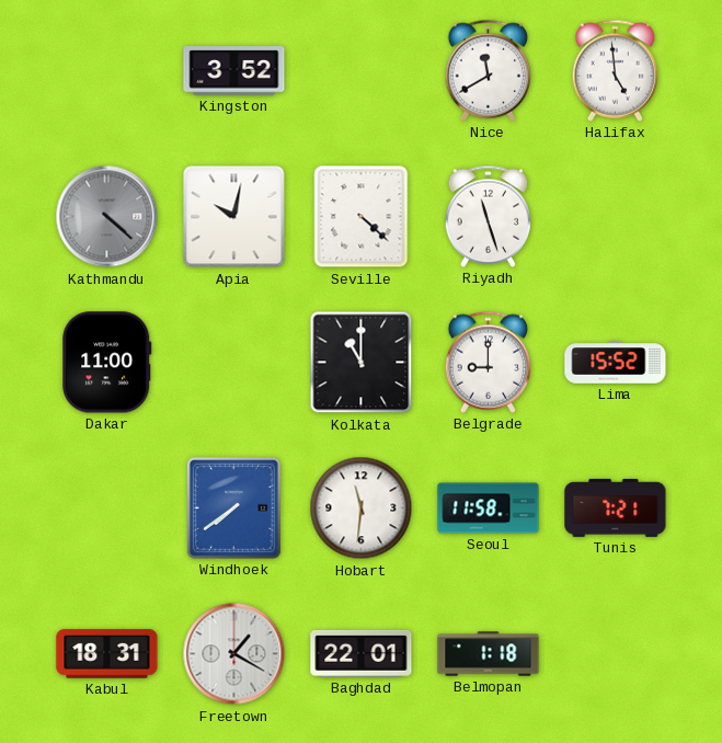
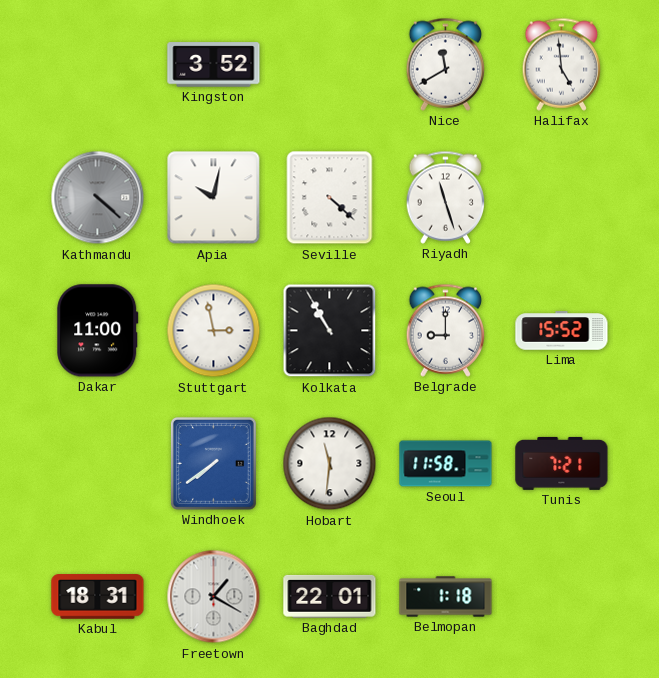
Stuttgart: none -> 2:58 (214, 331)
Kolkata: 11:00 -> 10:55 (330, 331)
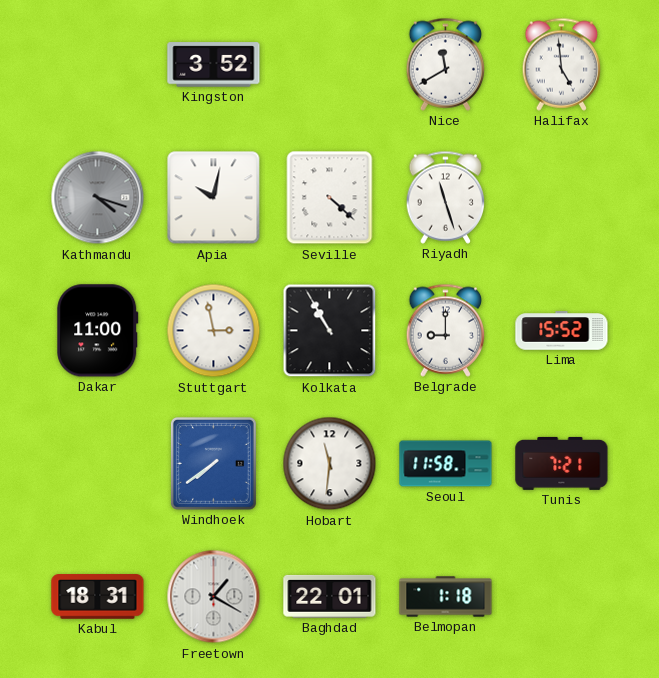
Kathmandu: 4:22 -> 4:18 (98, 198)
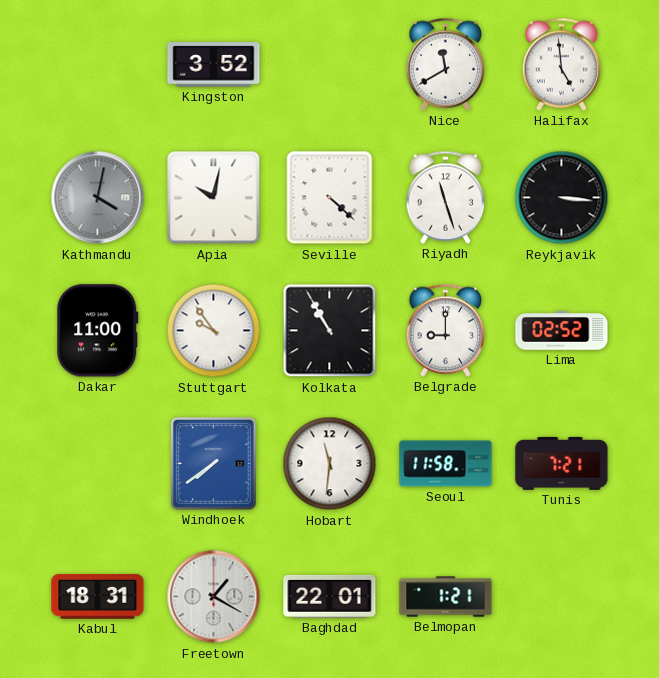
Kathmandu: 4:18 -> 4:02 (98, 198)
Reykjavik: none -> 3:16 (562, 198)
Stuttgart: 2:58 -> 9:54 (214, 331)
Lima: 15:52 -> 02:52 (562, 331)
Belmopan: 1:18 -> 1:21 (446, 597)
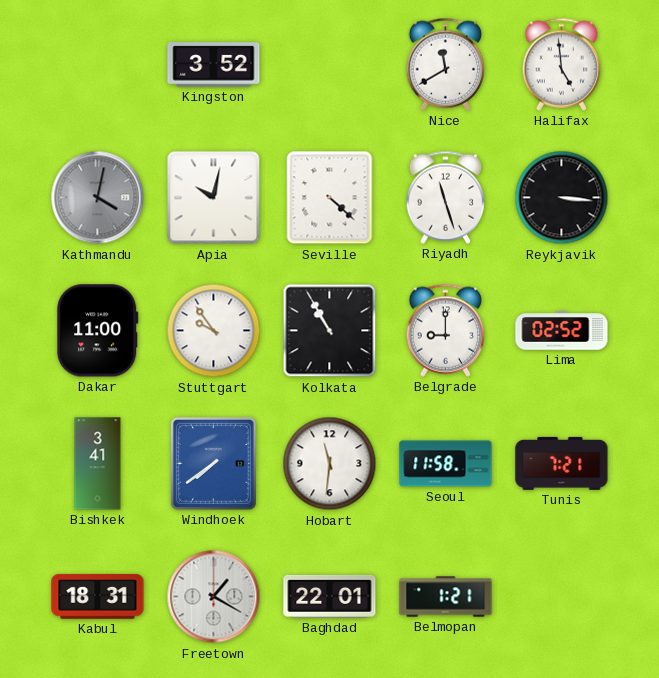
Bishkek: none -> 3:41 (98, 464)
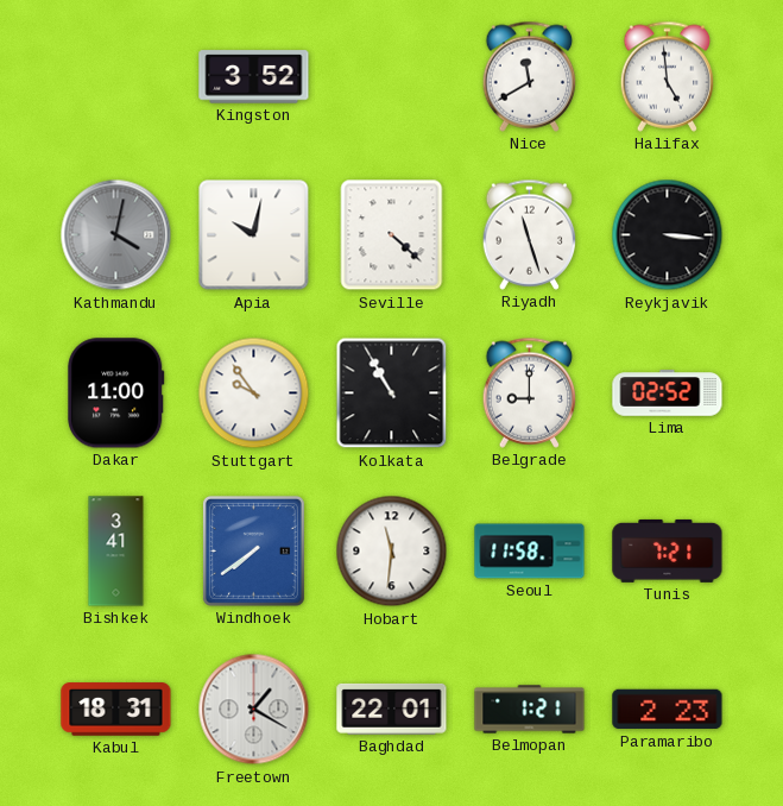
Paramaribo: none -> 2:23 (668, 710)
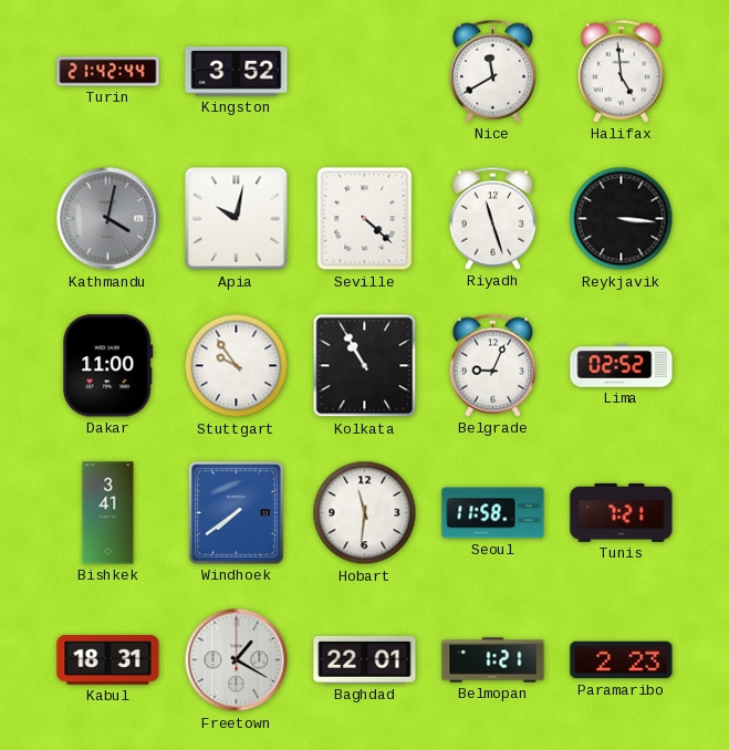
Turin: none -> 21:42 (108, 72)
Belgrade: 9:00 -> 9:04 (493, 365)
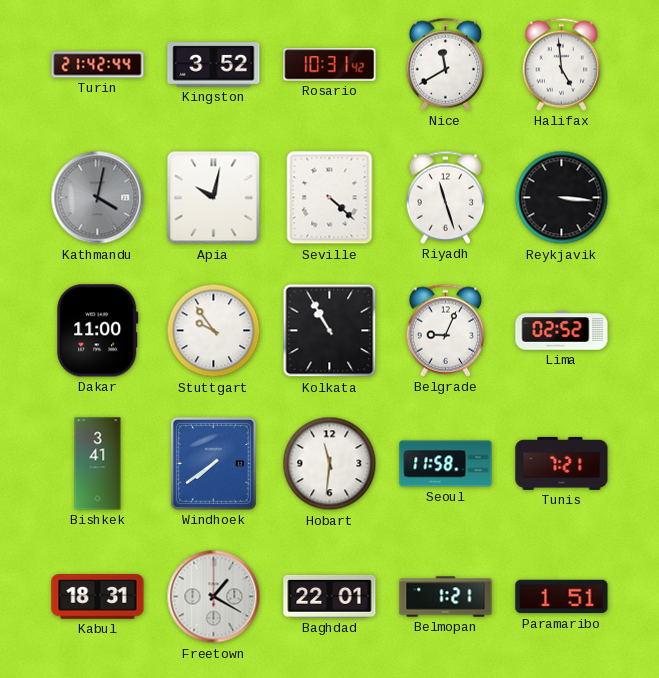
Rosario: none -> 10:31 (330, 65)
Paramaribo: 2:23 -> 1:51 (562, 597)
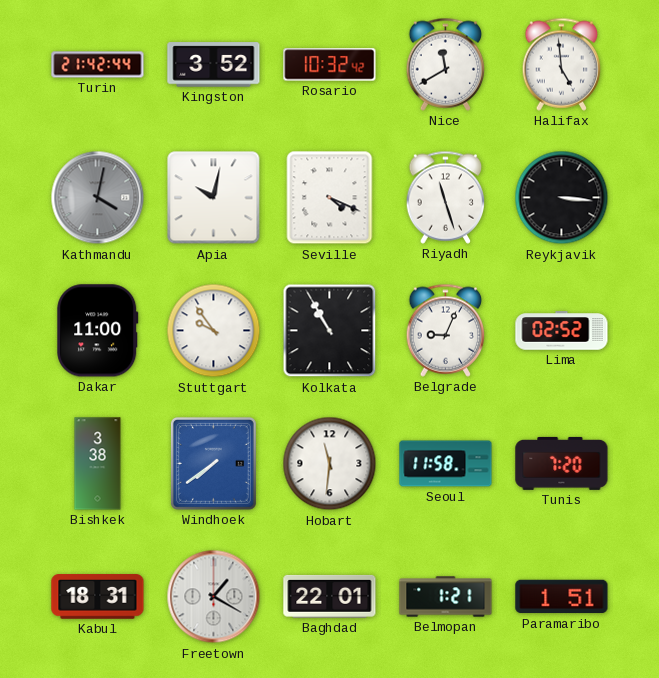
Rosario: 10:31 -> 10:32 (330, 65)
Seville: 4:22 -> 4:19 (330, 198)
Bishkek: 3:41 -> 3:38 (98, 464)
Tunis: 7:21 -> 7:20 (562, 463)
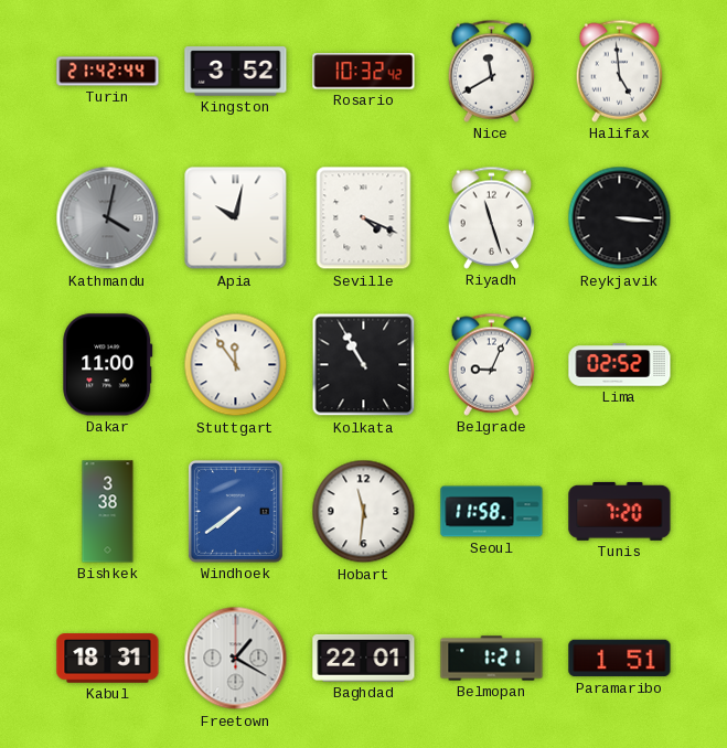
Stuttgart: 9:54 -> 11:54 (236, 365)
